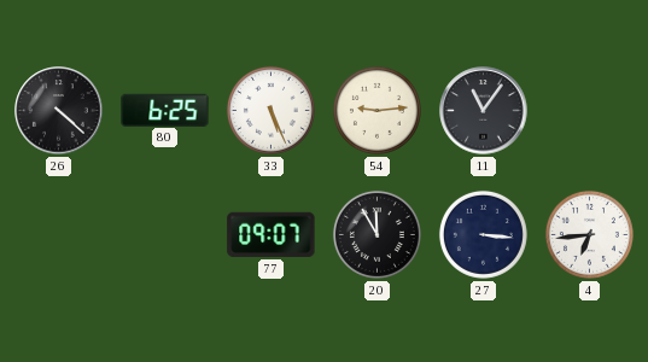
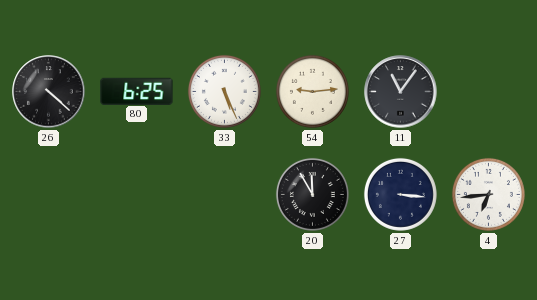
77: 09:07 -> none (272, 234)
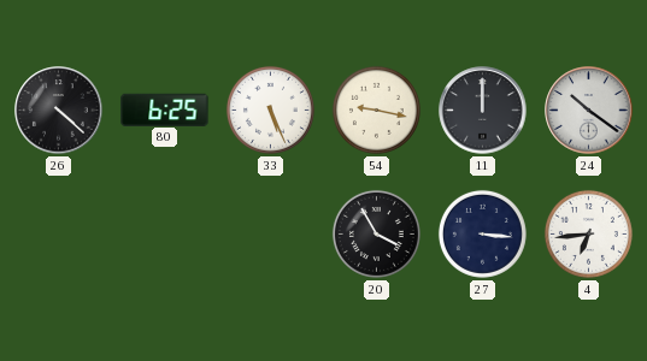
54: 9:14 -> 9:17 (376, 110)
11: 11:06 -> 12:00 (483, 111)
24: none -> 10:21 (589, 111)
20: 11:55 -> 3:55 (376, 233)
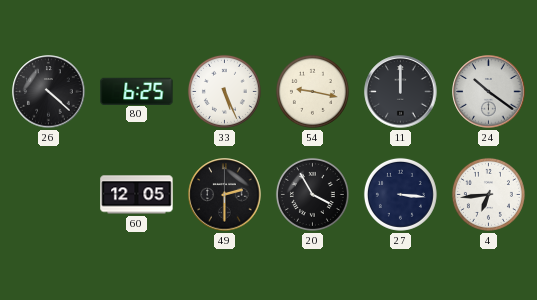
60: none -> 12:05 (137, 195)
49: none -> 2:30 (225, 195)
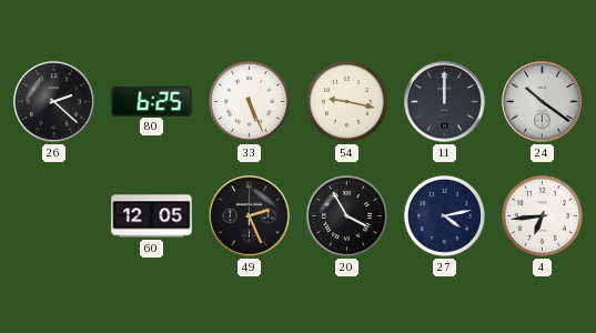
26: 4:22 -> 2:22 (54, 102)
49: 2:30 -> 2:26 (250, 216)
27: 3:16 -> 4:13 (444, 215)
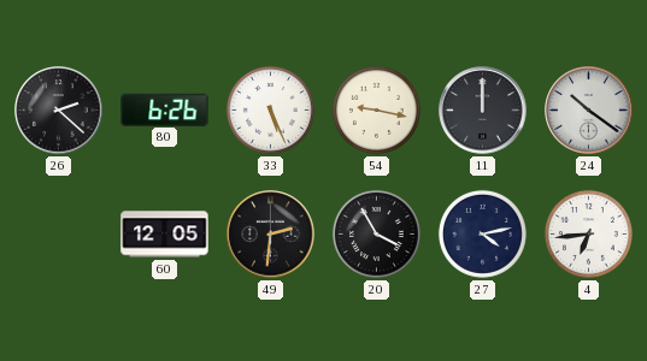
80: 6:25 -> 6:26 (165, 110)
49: 2:26 -> 2:31 (271, 235)
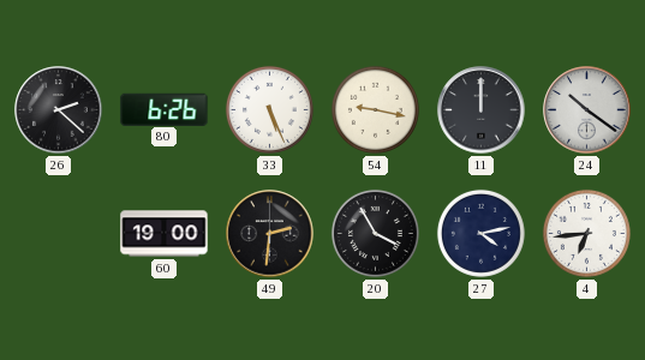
60: 12:05 -> 19:00 (165, 234)
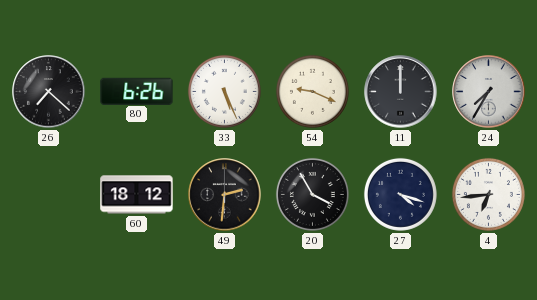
26: 2:22 -> 7:22 (49, 92)
54: 9:17 -> 9:19 (312, 91)
24: 10:21 -> 7:35 (489, 92)
60: 19:00 -> 18:12 (137, 195)
27: 4:13 -> 4:18 (400, 194)
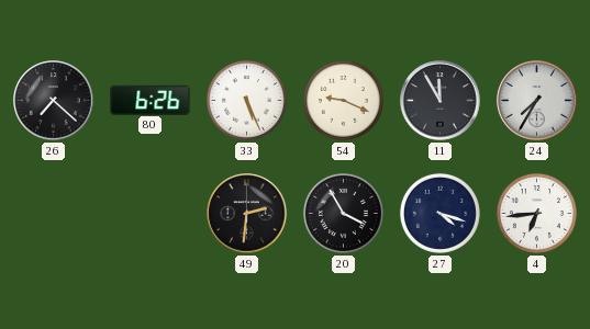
11: 12:00 -> 11:55 (441, 101)
60: 18:12 -> none (137, 195)
